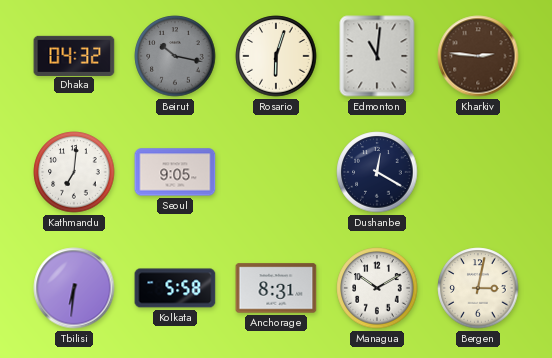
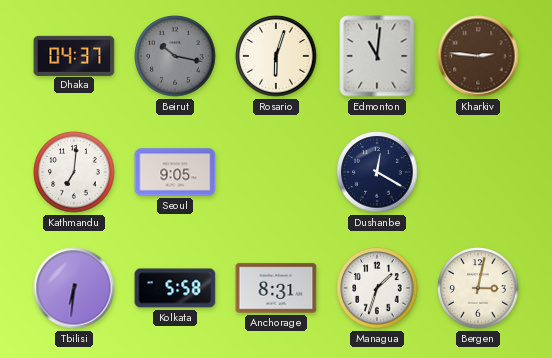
Dhaka: 04:32 -> 04:37 (74, 55)
Managua: 10:10 -> 1:33 (377, 288)
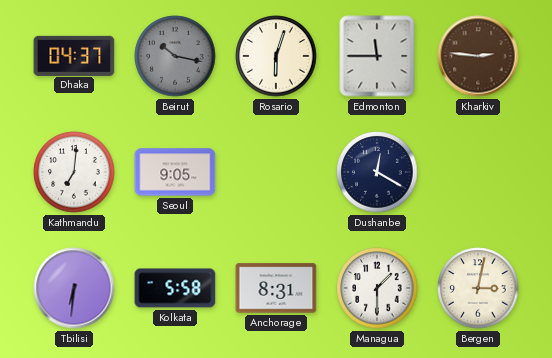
Edmonton: 11:01 -> 11:45 (377, 56)
Managua: 1:33 -> 1:30 (377, 288)
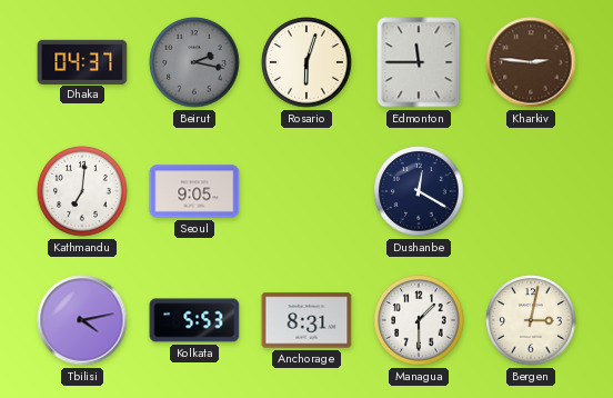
Beirut: 10:17 -> 2:17 (194, 62)
Tbilisi: 6:31 -> 4:13 (82, 320)
Kolkata: 5:58 -> 5:53 (194, 320)
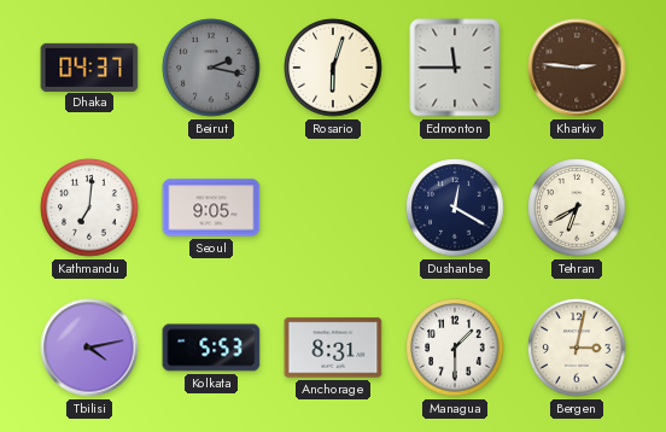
Tehran: none -> 6:40 (577, 208)
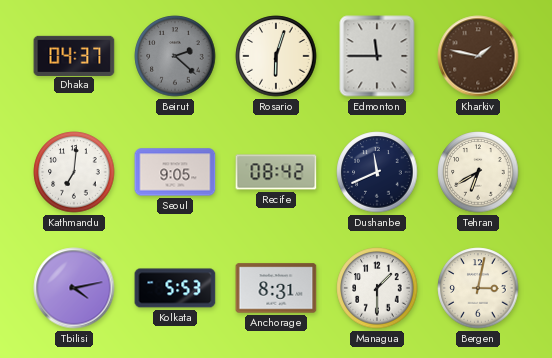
Beirut: 2:17 -> 2:22 (175, 56)
Kharkiv: 2:46 -> 1:47 (478, 56)
Recife: none -> 08:42 (276, 172)
Dushanbe: 12:20 -> 11:41 (377, 172)
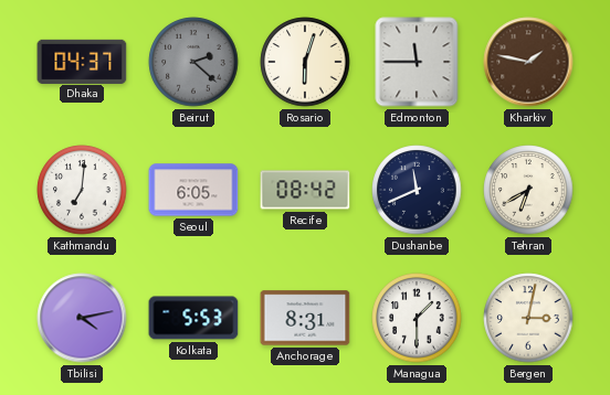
Seoul: 9:05 -> 6:05 (193, 190)
